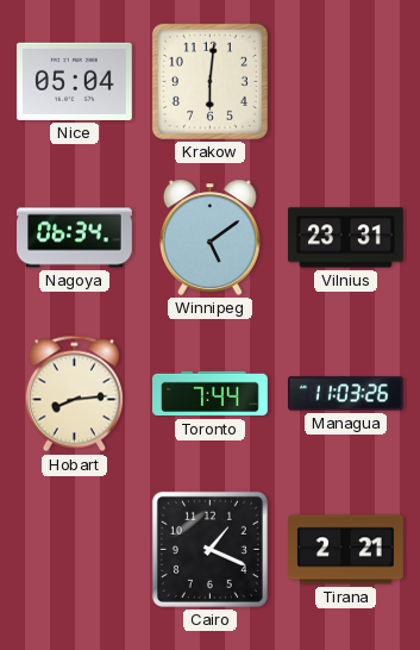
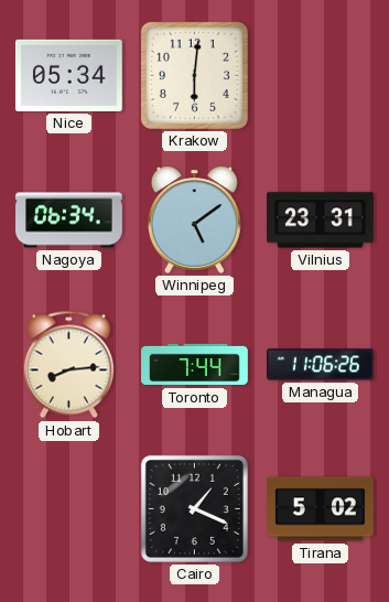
Nice: 05:04 -> 05:34 (68, 75)
Managua: 11:03 -> 11:06 (321, 365)
Tirana: 2:21 -> 5:02 (321, 509)
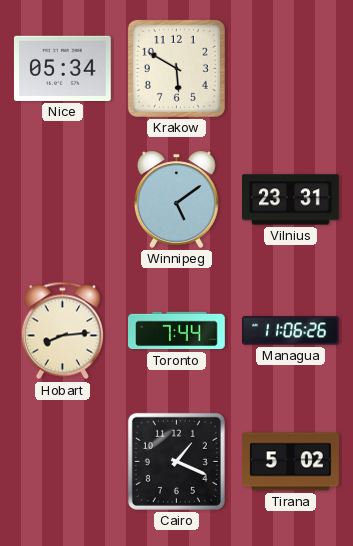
Krakow: 6:01 -> 5:50 (176, 68)
Nagoya: 06:34 -> none (69, 221)
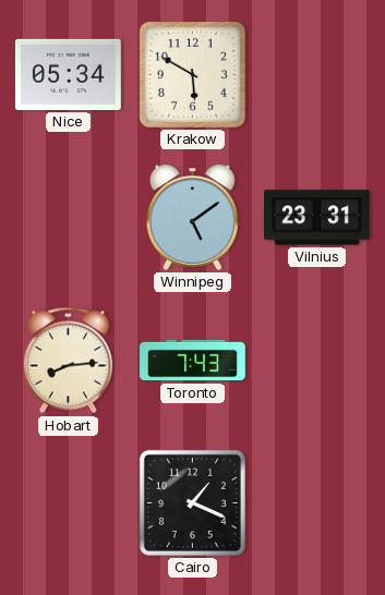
Toronto: 7:44 -> 7:43 (193, 361)
Managua: 11:06 -> none (291, 331)
Tirana: 5:02 -> none (291, 462)
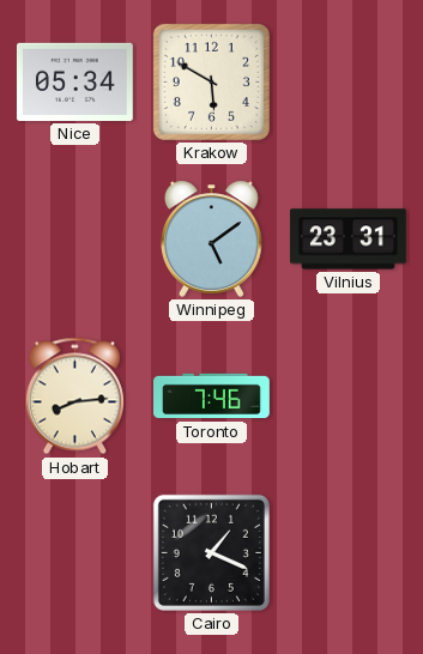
Toronto: 7:43 -> 7:46 (212, 396)
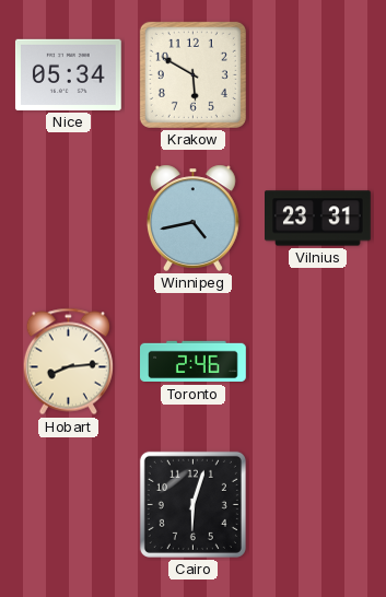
Winnipeg: 5:09 -> 4:43 (192, 218)
Toronto: 7:46 -> 2:46 (194, 362)
Cairo: 1:19 -> 6:03 (192, 504)
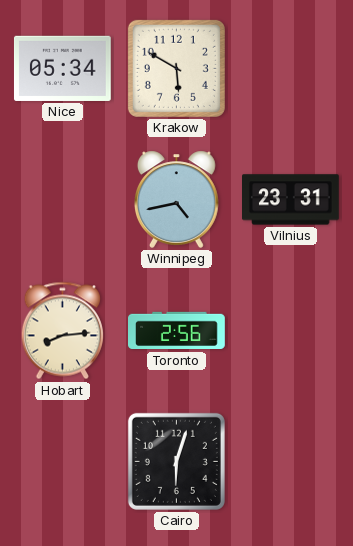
Toronto: 2:46 -> 2:56 (177, 331)
